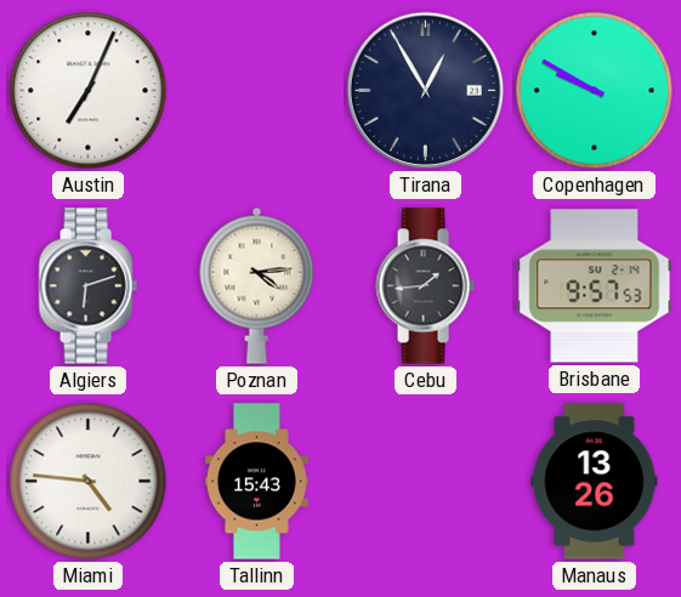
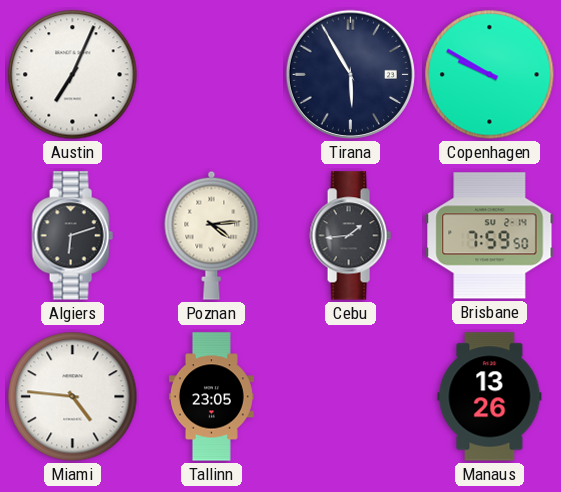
Tirana: 12:55 -> 5:55 (350, 74)
Brisbane: 9:57 -> 7:59 (490, 236)
Tallinn: 15:43 -> 23:05 (211, 397)
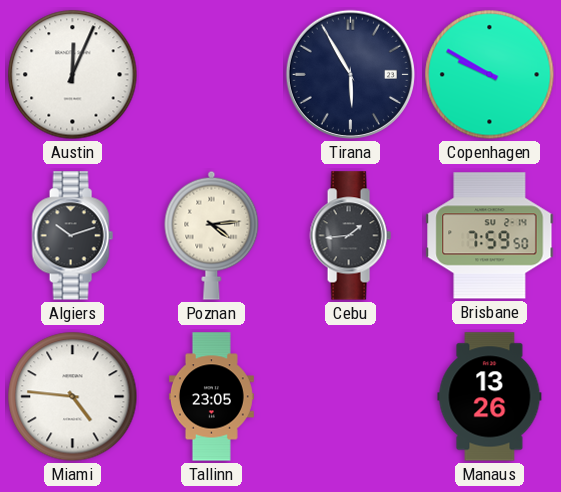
Austin: 7:04 -> 12:04 (73, 75)
Algiers: 6:12 -> 10:12 (72, 236)
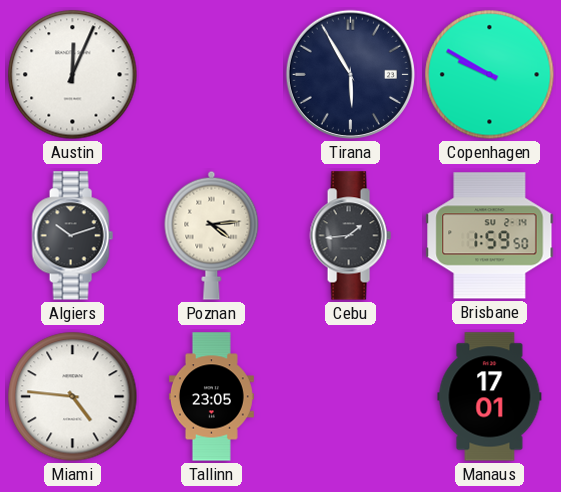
Brisbane: 7:59 -> 1:59 (490, 236)
Manaus: 13:26 -> 17:01 (490, 397)
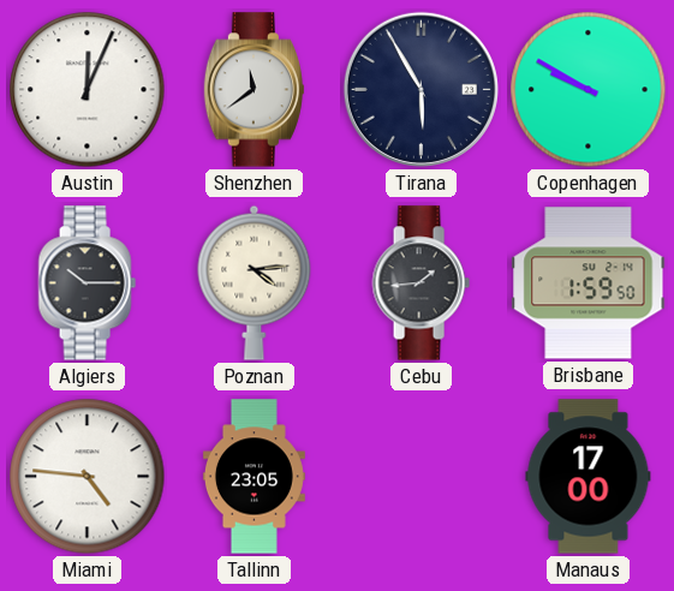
Shenzhen: none -> 11:39 (254, 90)
Algiers: 10:12 -> 10:15 (87, 283)
Manaus: 17:01 -> 17:00 (589, 477)
